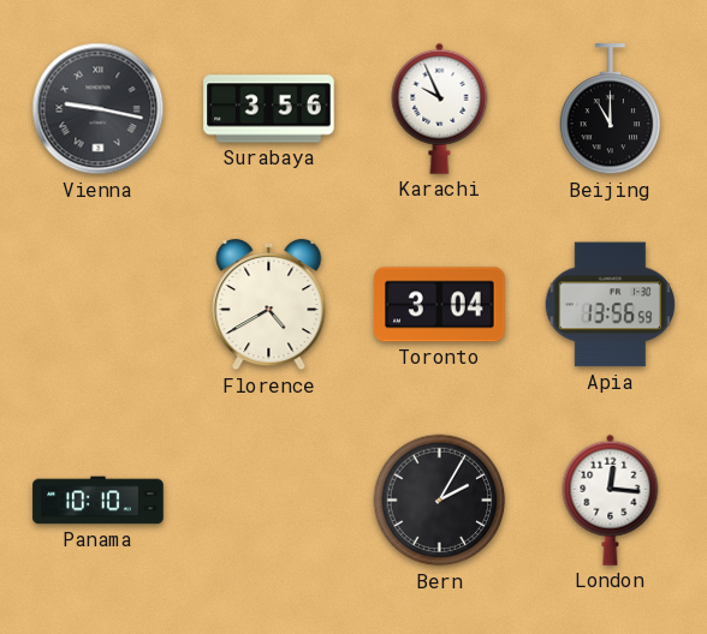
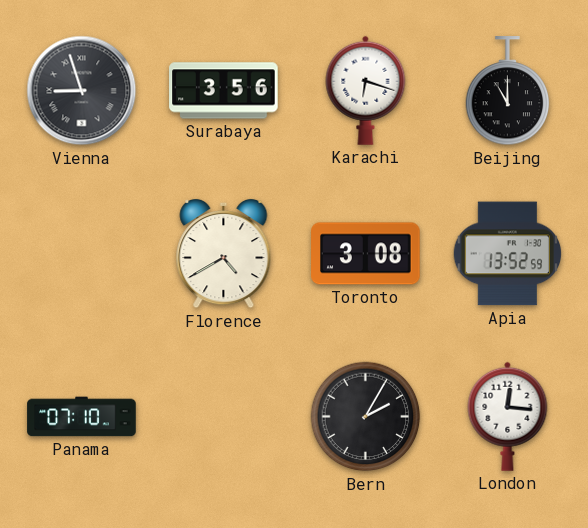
Vienna: 9:17 -> 8:57 (82, 91)
Karachi: 9:56 -> 6:18 (366, 90)
Toronto: 3:04 -> 3:08 (366, 254)
Apia: 13:56 -> 13:52 (508, 254)
Panama: 10:10 -> 07:10 (82, 417)
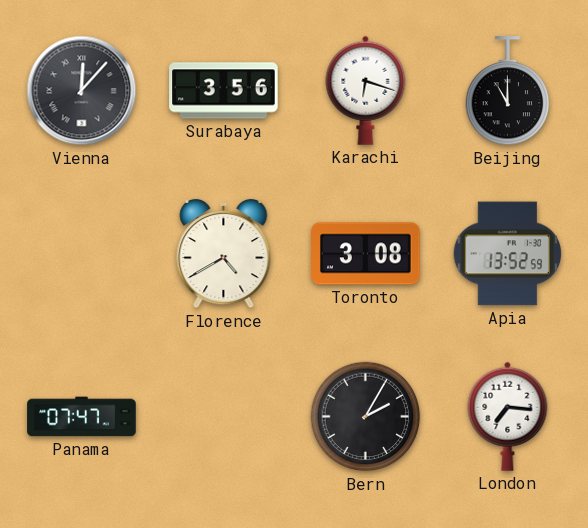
Vienna: 8:57 -> 12:07 (82, 91)
Panama: 07:10 -> 07:47 (82, 417)
London: 12:16 -> 7:16 (508, 416)
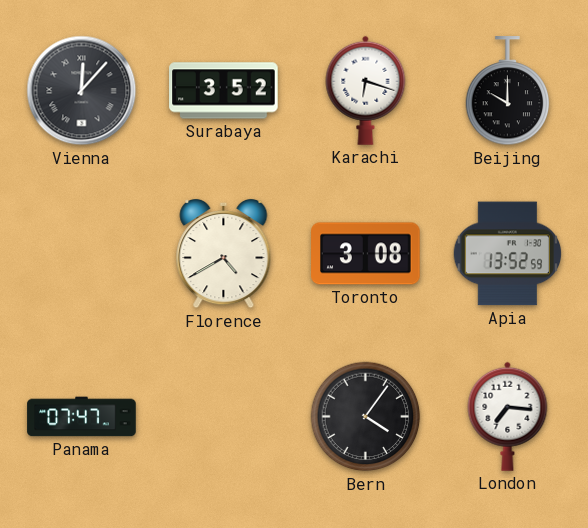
Surabaya: 3:56 -> 3:52 (224, 91)
Beijing: 11:00 -> 10:00 (508, 91)
Bern: 2:05 -> 4:06 (366, 417)
